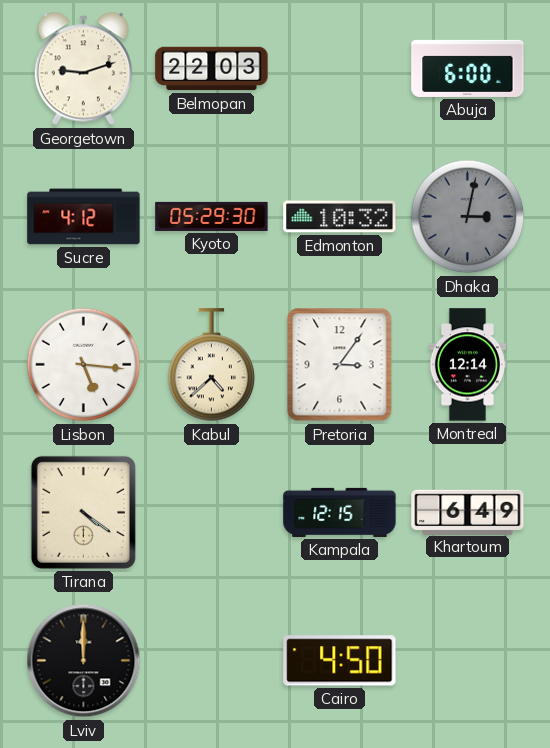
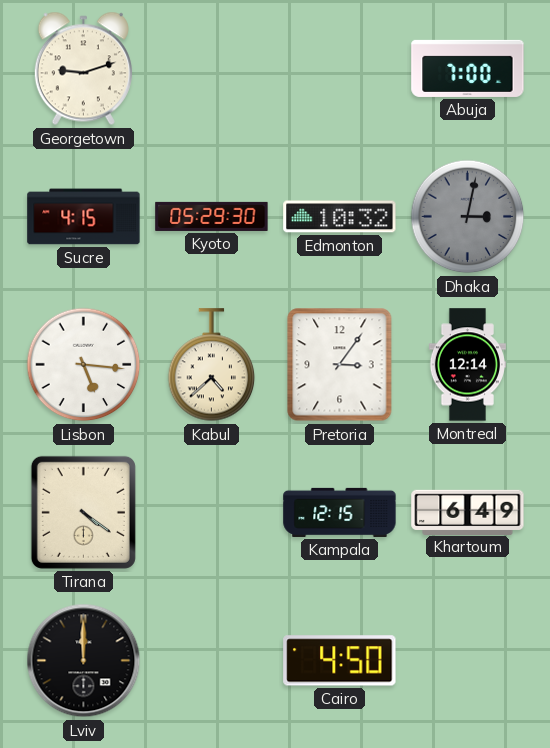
Belmopan: 22:03 -> none (212, 69)
Abuja: 6:00 -> 7:00 (468, 68)
Sucre: 4:12 -> 4:15 (84, 217)
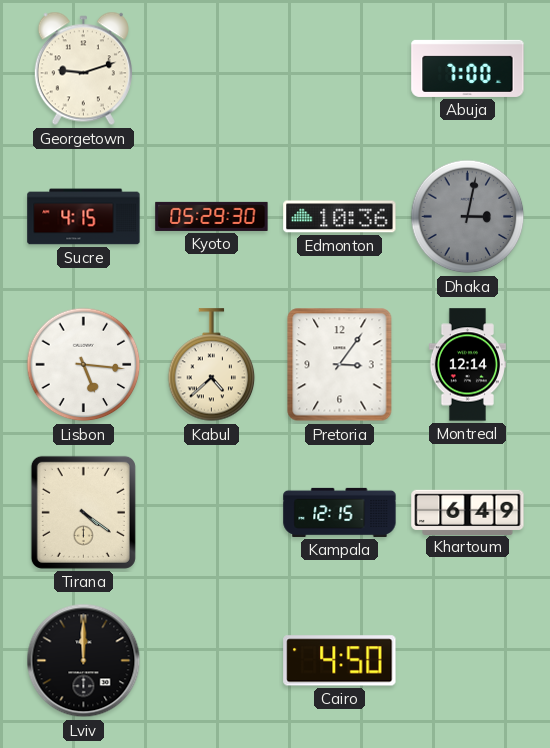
Edmonton: 10:32 -> 10:36 (340, 217)
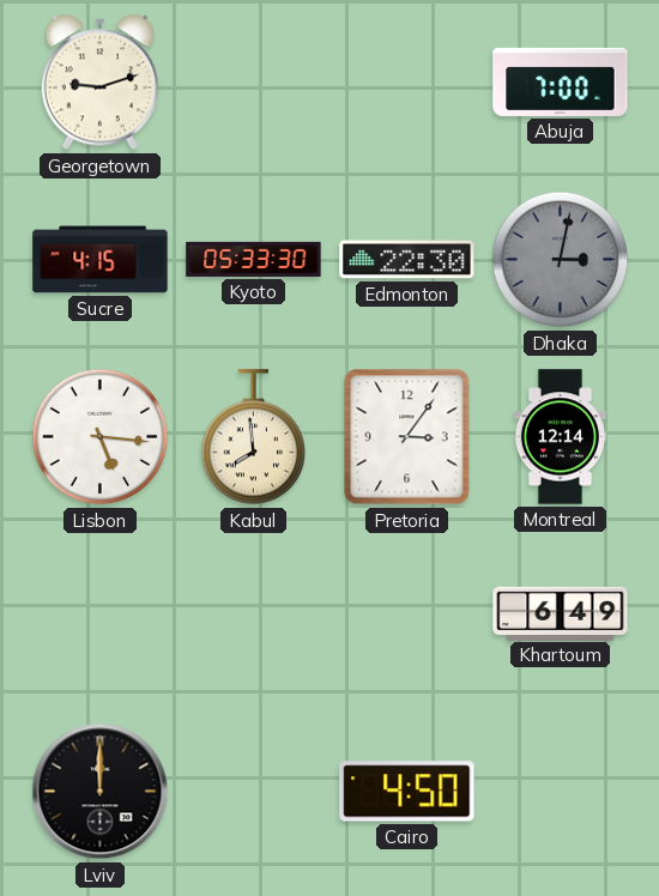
Kyoto: 05:29 -> 05:33 (254, 259)
Edmonton: 10:36 -> 22:30 (407, 260)
Kabul: 4:38 -> 7:59 (254, 437)
Tirana: 4:21 -> none (83, 512)
Kampala: 12:15 -> none (340, 512)
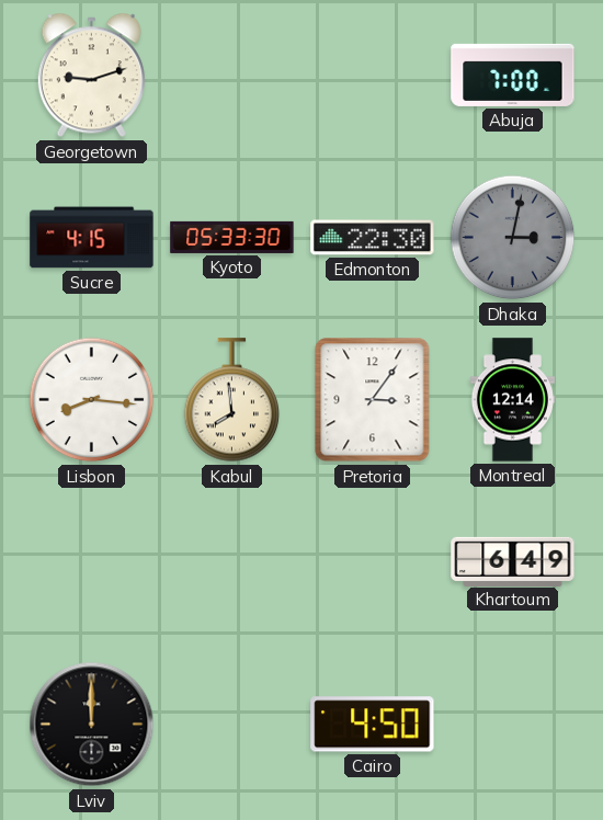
Lisbon: 5:16 -> 8:16 (92, 400)
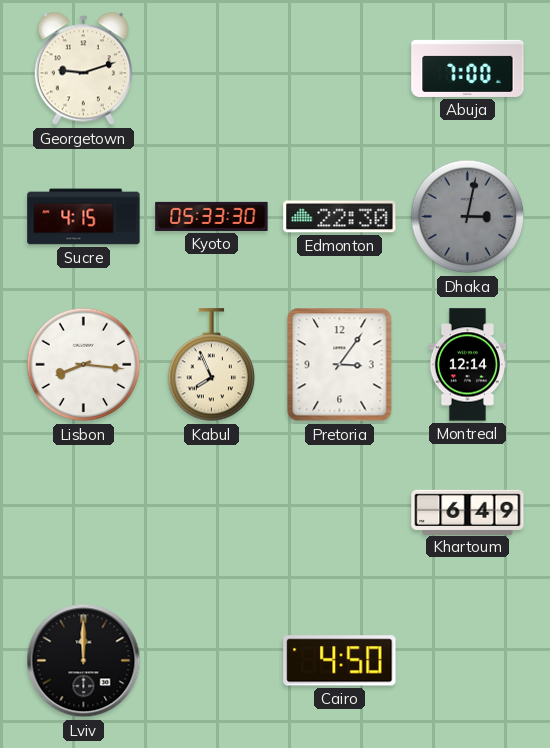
Kabul: 7:59 -> 7:56 (212, 365)
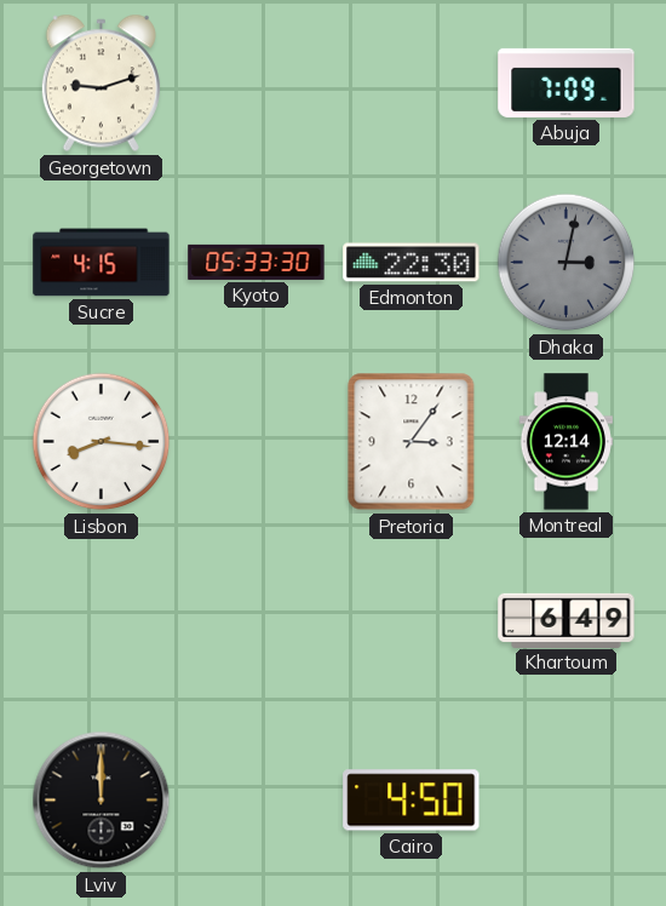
Abuja: 7:00 -> 7:09 (567, 82)
Kabul: 7:56 -> none (212, 365)
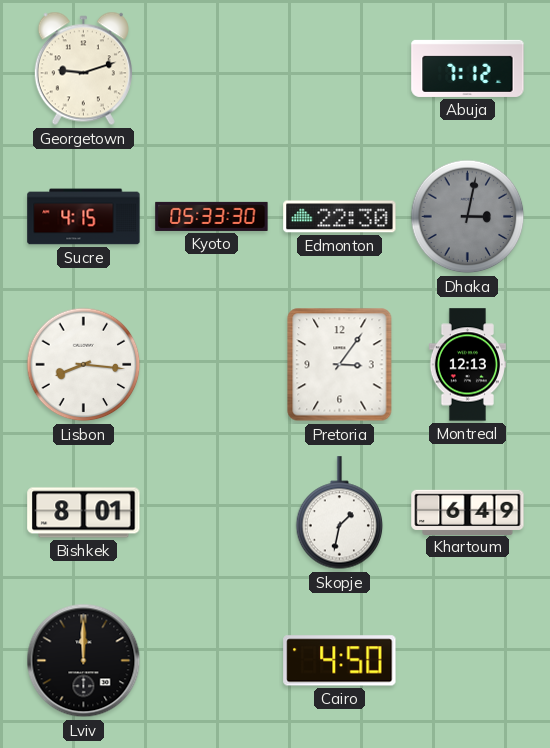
Abuja: 7:09 -> 7:12 (468, 68)
Montreal: 12:14 -> 12:13 (467, 365)
Bishkek: none -> 8:01 (84, 513)
Skopje: none -> 1:32 (340, 513)
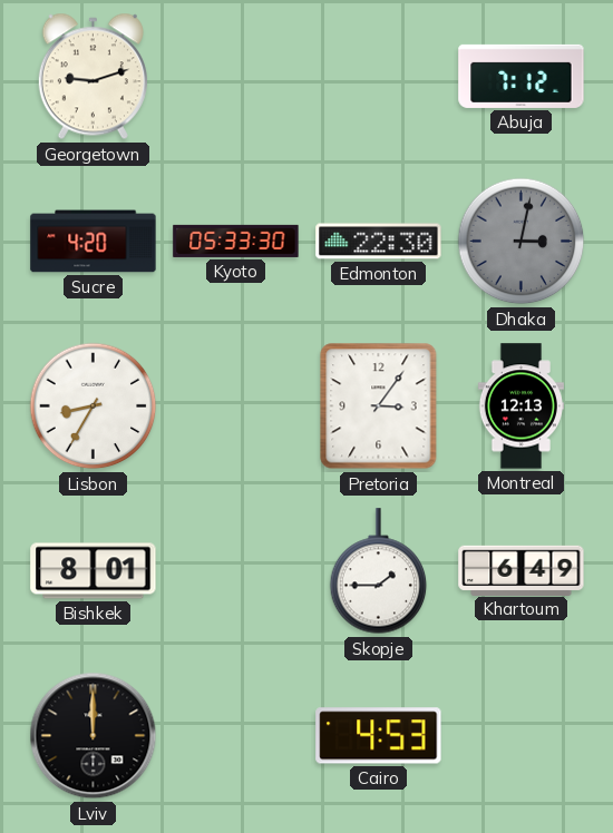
Sucre: 4:15 -> 4:20 (94, 242)
Lisbon: 8:16 -> 8:35 (94, 406)
Skopje: 1:32 -> 1:45 (379, 571)
Cairo: 4:50 -> 4:53 (379, 736)
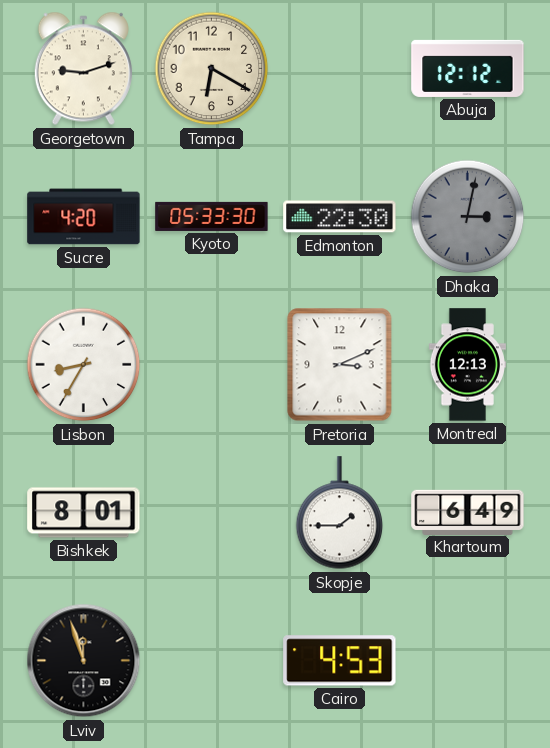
Tampa: none -> 6:20 (212, 69)
Abuja: 7:12 -> 12:12 (468, 68)
Pretoria: 3:06 -> 3:11 (340, 365)
Lviv: 12:00 -> 11:57 (84, 661)
